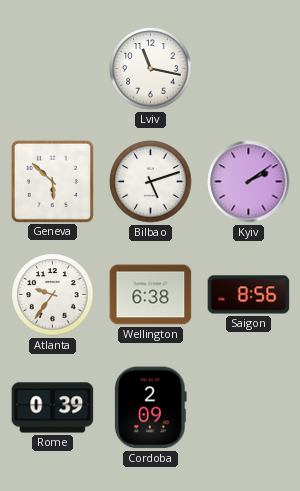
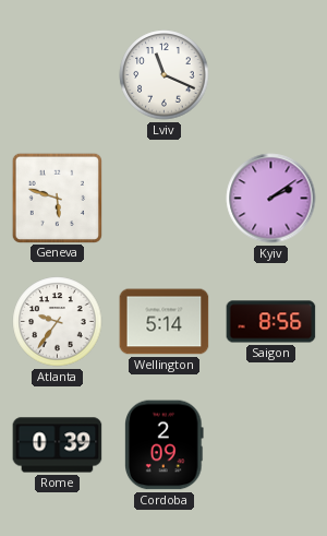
Lviv: 11:17 -> 11:19 (165, 75)
Geneva: 5:52 -> 5:48 (57, 198)
Bilbao: 5:12 -> none (151, 182)
Wellington: 6:38 -> 5:14 (165, 322)
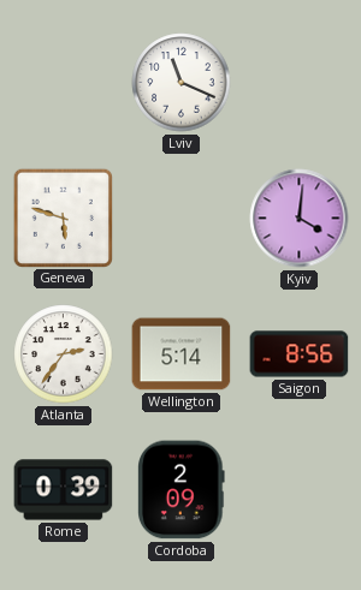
Kyiv: 2:09 -> 4:01 (300, 219)
Atlanta: 9:36 -> 2:36 (64, 354)
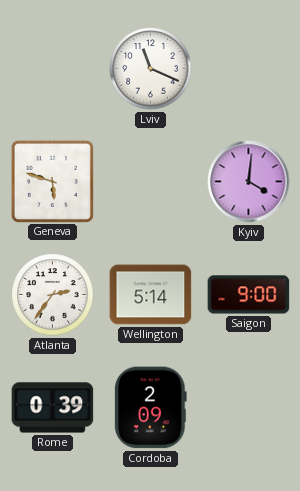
Saigon: 8:56 -> 9:00 (249, 295)
